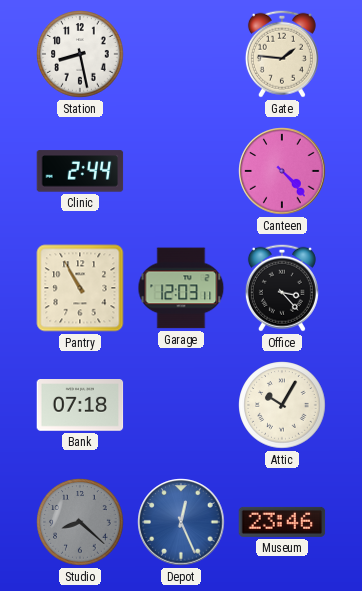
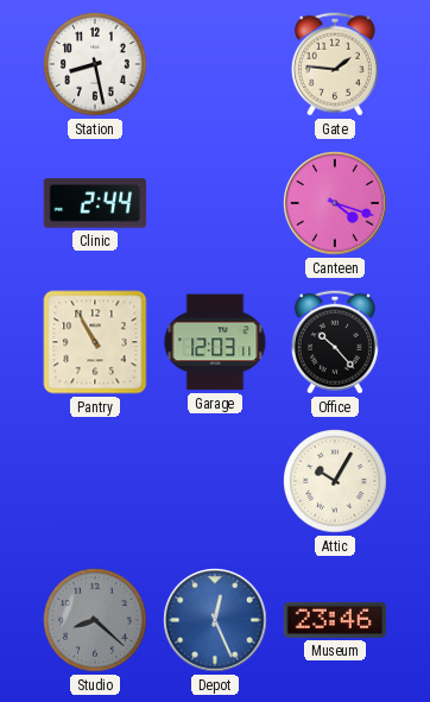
Canteen: 4:23 -> 4:18 (335, 203)
Office: 3:23 -> 10:23 (335, 342)
Bank: 07:18 -> none (80, 405)
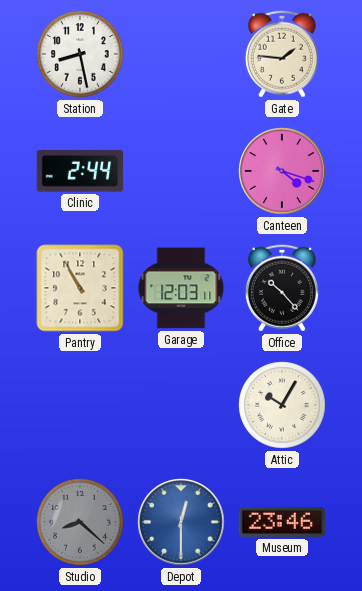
Depot: 12:26 -> 12:30 (181, 522)
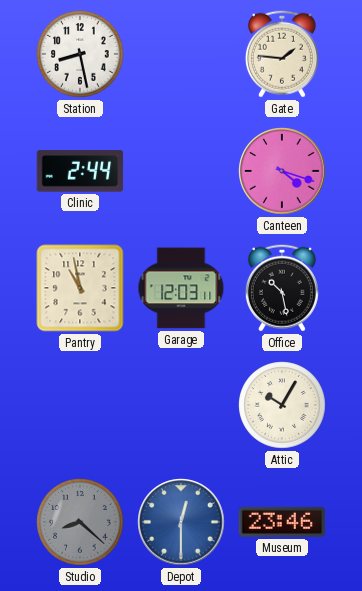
Pantry: 10:55 -> 10:58 (80, 288)
Office: 10:23 -> 10:28 (282, 288)
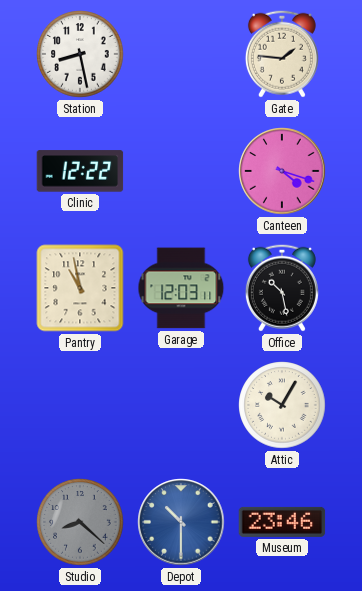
Clinic: 2:44 -> 12:22 (80, 171)
Depot: 12:30 -> 10:30 (181, 522)
